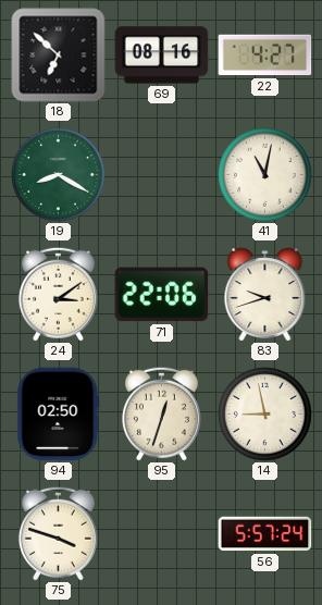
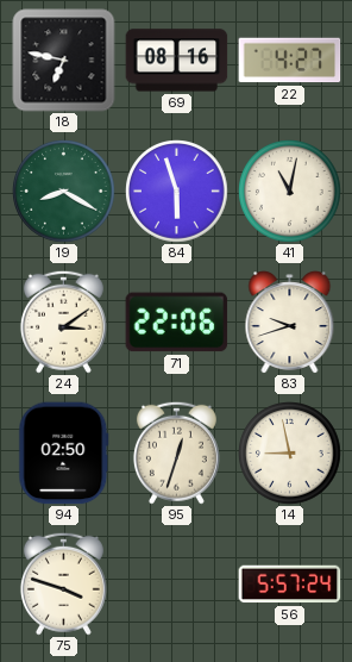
18: 6:52 -> 6:47 (64, 61)
84: none -> 5:57 (177, 192)
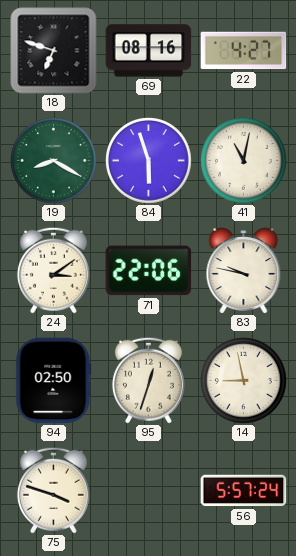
18: 6:47 -> 6:48 (54, 51)
83: 9:42 -> 9:47 (244, 271)
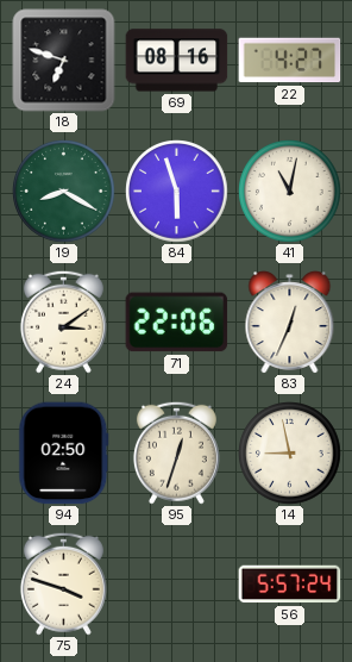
83: 9:47 -> 12:34 (290, 323)
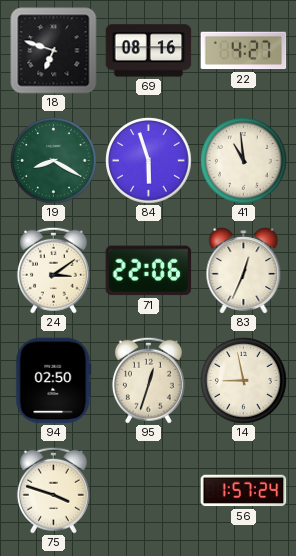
41: 11:02 -> 10:59 (244, 161)
56: 5:57 -> 1:57 (244, 491)
